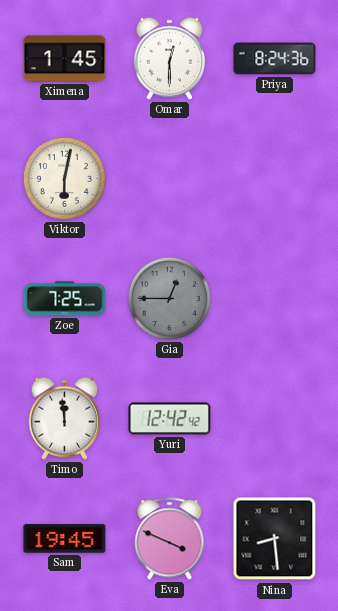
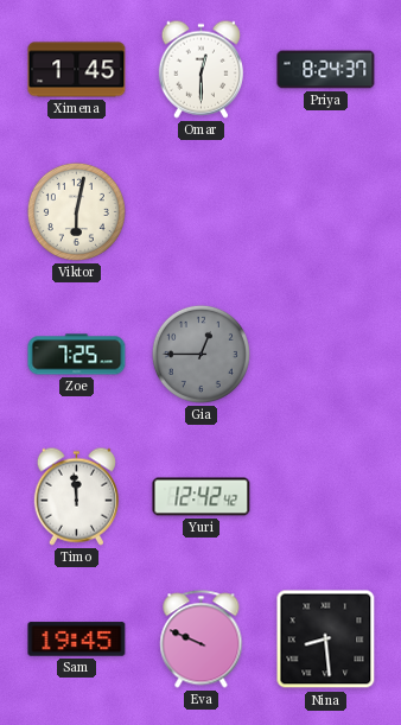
Priya: 8:24:36 -> 8:24:37 (326, 70)
Eva: 3:49 -> 9:49 (202, 640)
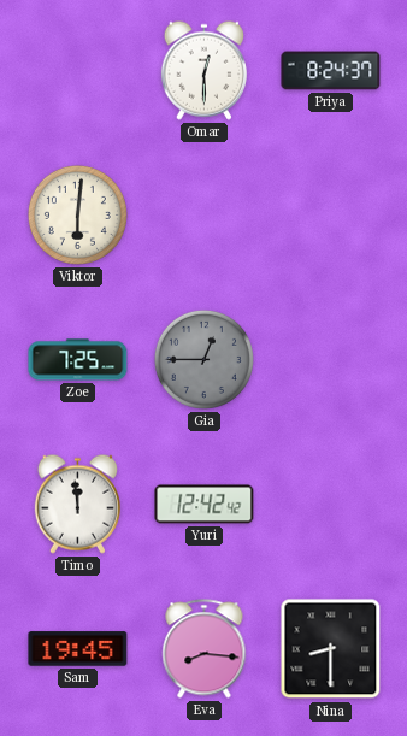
Ximena: 1:45 -> none (77, 70)
Viktor: 6:02 -> 6:01 (77, 214)
Eva: 9:49 -> 8:16 (205, 649)
Nina: 8:29 -> 8:30 (331, 649)
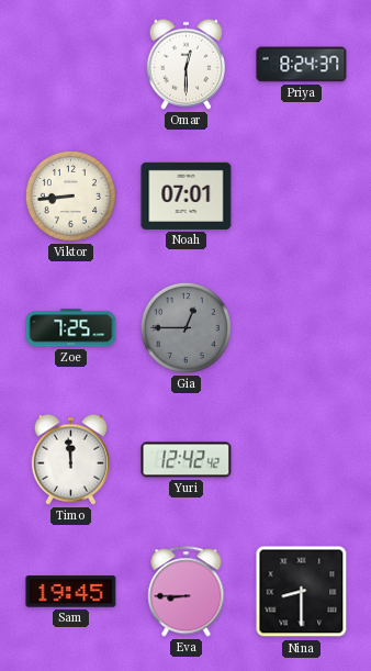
Viktor: 6:01 -> 8:44 (70, 195)
Noah: none -> 07:01 (187, 195)
Eva: 8:16 -> 8:45 (187, 592)
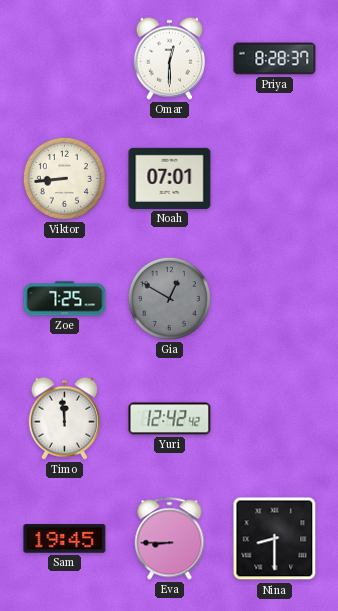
Priya: 8:24 -> 8:28 (275, 59)
Gia: 12:45 -> 12:50 (169, 298)
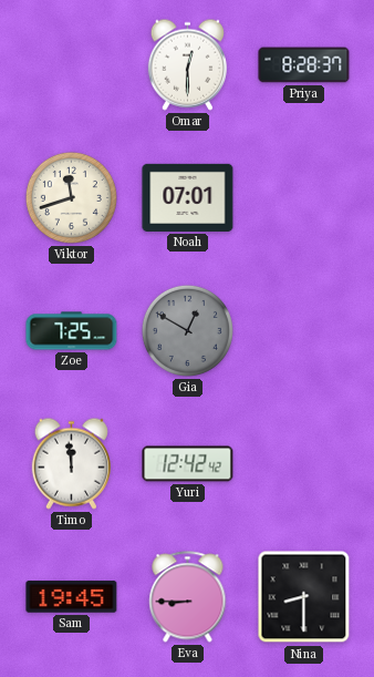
Viktor: 8:44 -> 11:42 (71, 197)
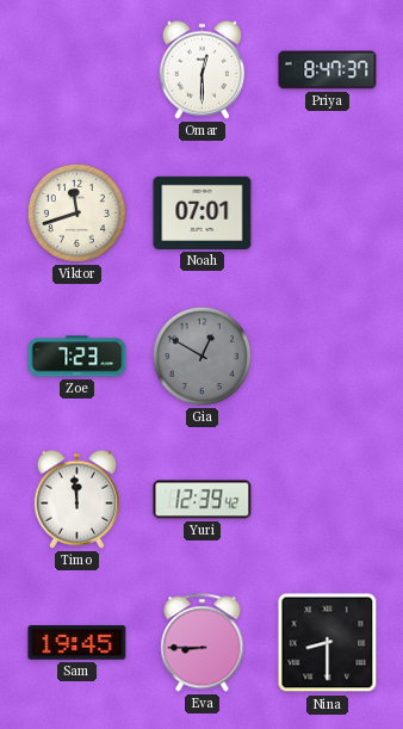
Priya: 8:28 -> 8:47 (328, 70)
Zoe: 7:25 -> 7:23 (77, 357)
Yuri: 12:42 -> 12:39 (203, 500)
